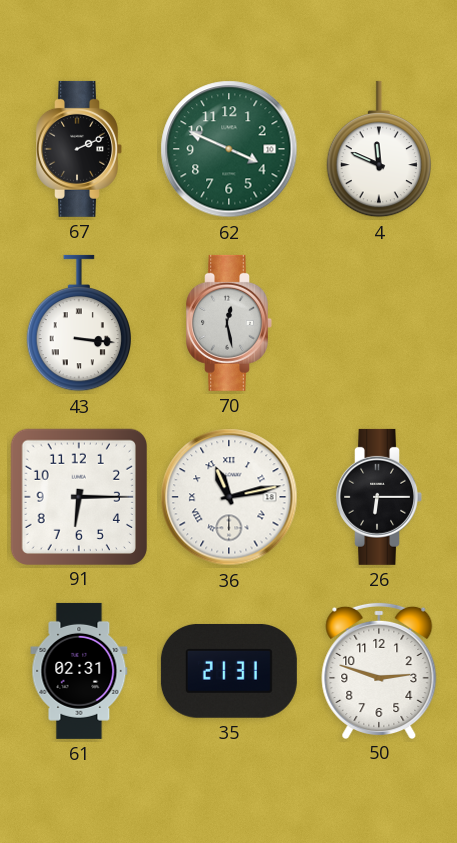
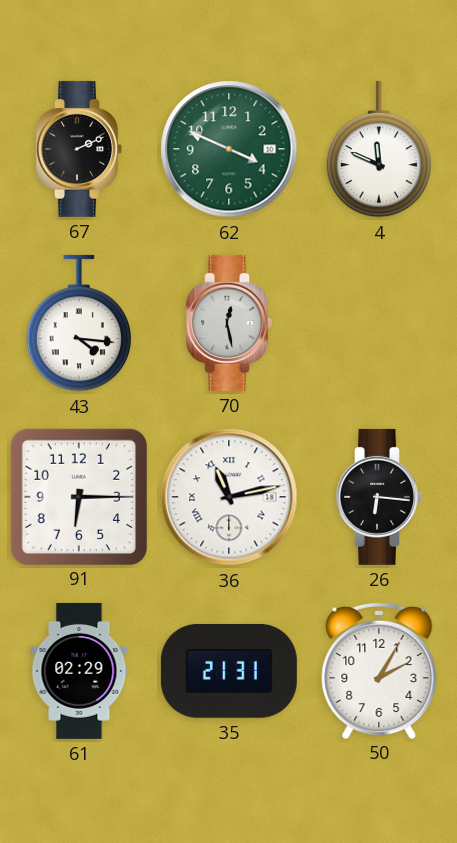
43: 3:16 -> 4:16 (78, 323)
26: 6:15 -> 6:16 (379, 497)
61: 02:31 -> 02:29 (79, 671)
50: 2:48 -> 2:05 (379, 670)
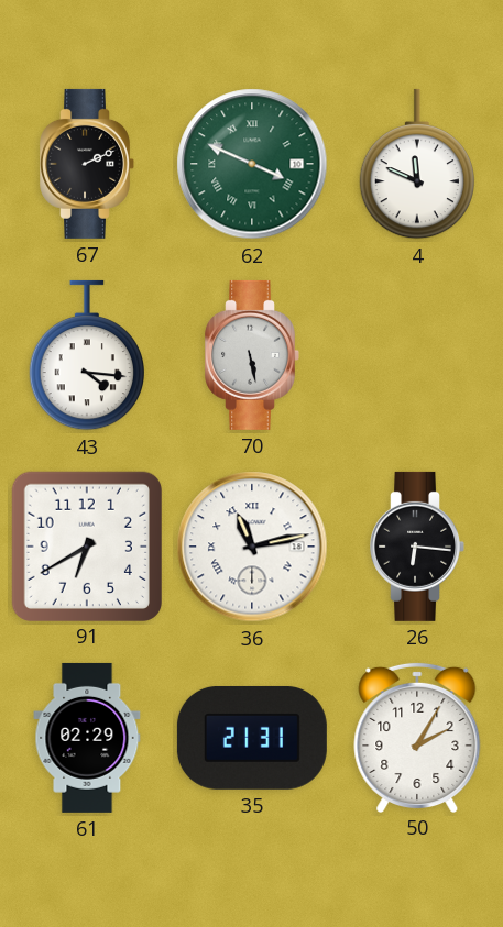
62 numerals: Arabic -> Roman (252, 164)
70: 12:28 -> 5:28 (252, 355)
91: 6:15 -> 6:40 (86, 545)
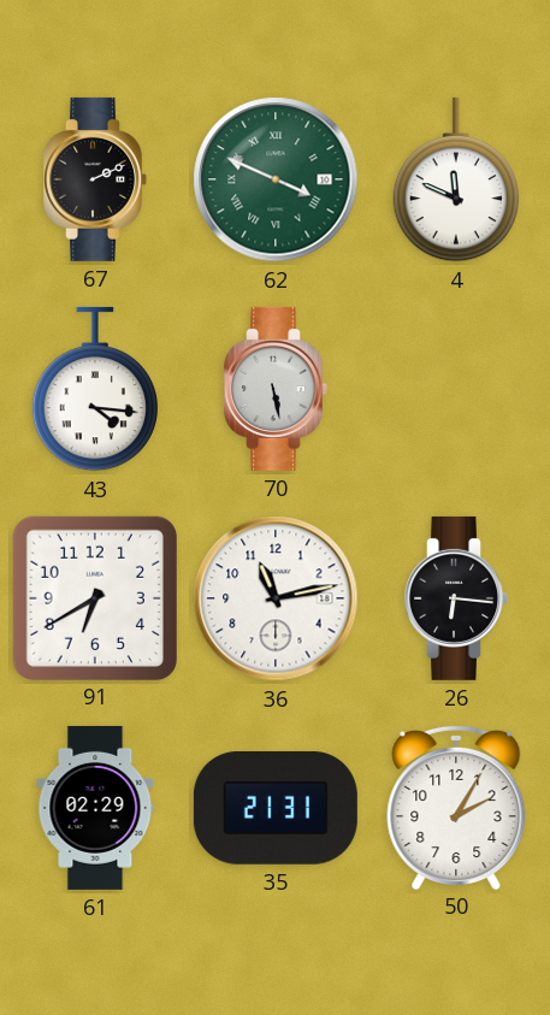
36 numerals: Roman -> Arabic (276, 598)
